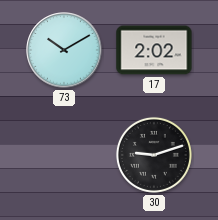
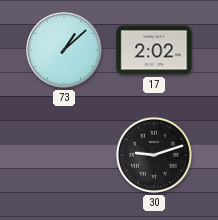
73: 10:10 -> 1:08 (64, 50)
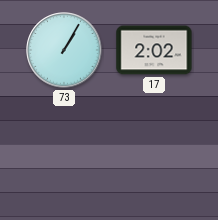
73: 1:08 -> 1:05 (64, 50)
30: 9:12 -> none (154, 155)
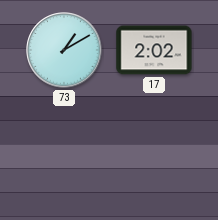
73: 1:05 -> 1:10 (64, 50)
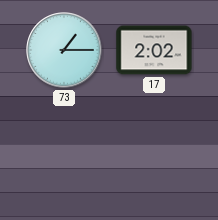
73: 1:10 -> 1:15 (64, 50)
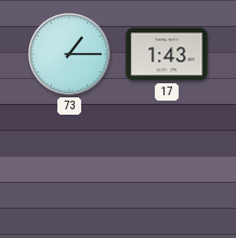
17: 2:02 -> 1:43 (167, 54)
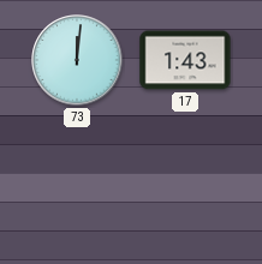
73: 1:15 -> 12:01 (77, 60)
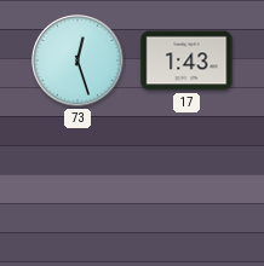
73: 12:01 -> 12:27 (78, 60)
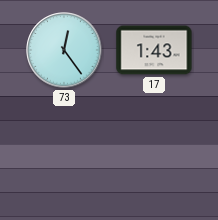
73: 12:27 -> 12:24 (64, 50)
